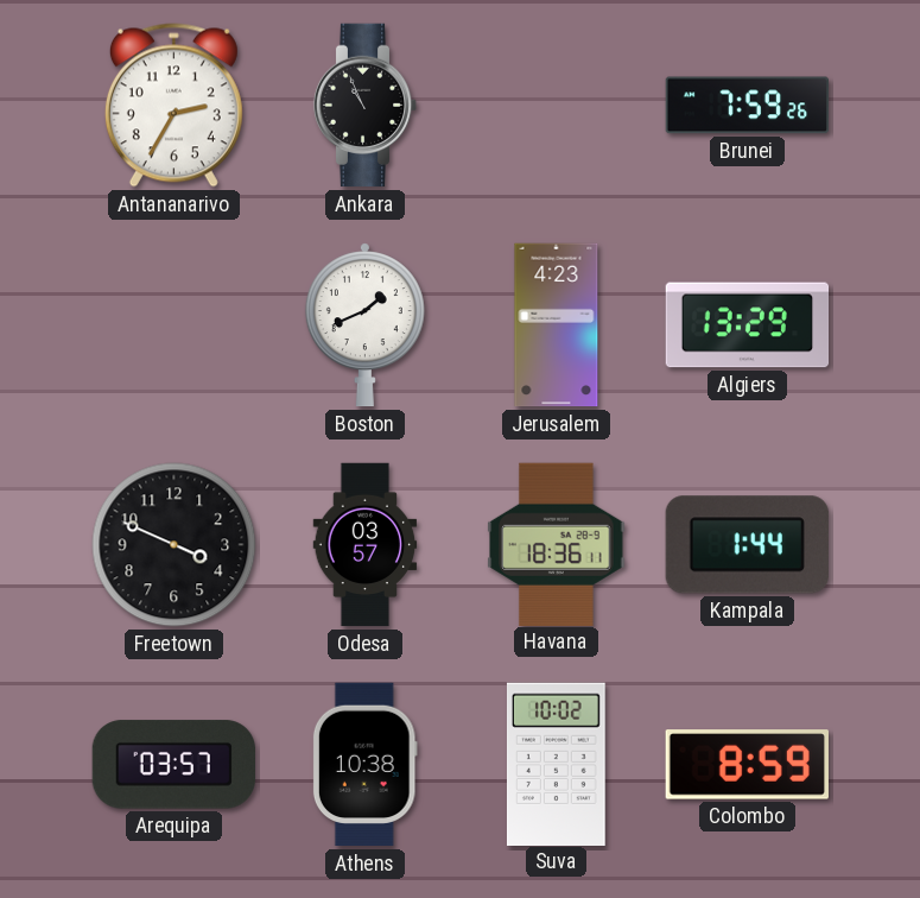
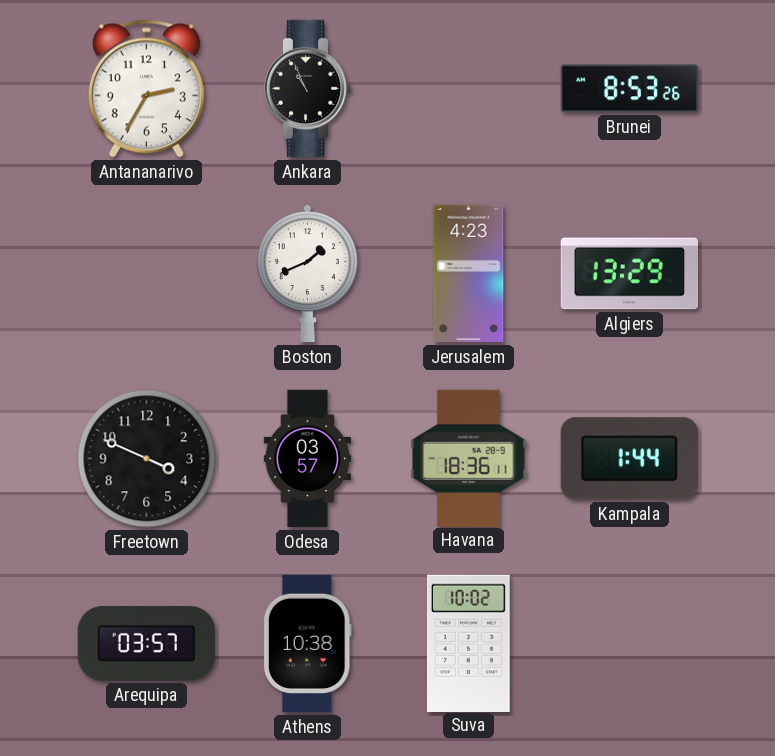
Brunei: 7:59 -> 8:53 (629, 89)
Colombo: 8:59 -> none (747, 765)
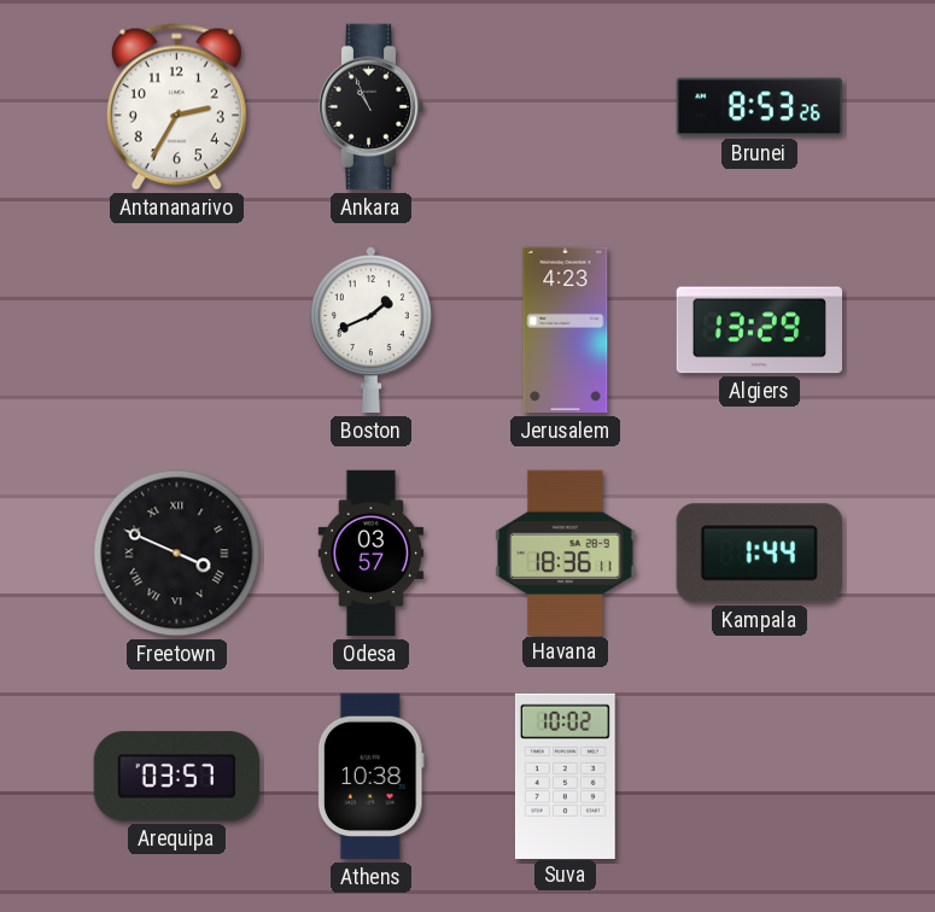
Freetown numerals: Arabic -> Roman (177, 554)
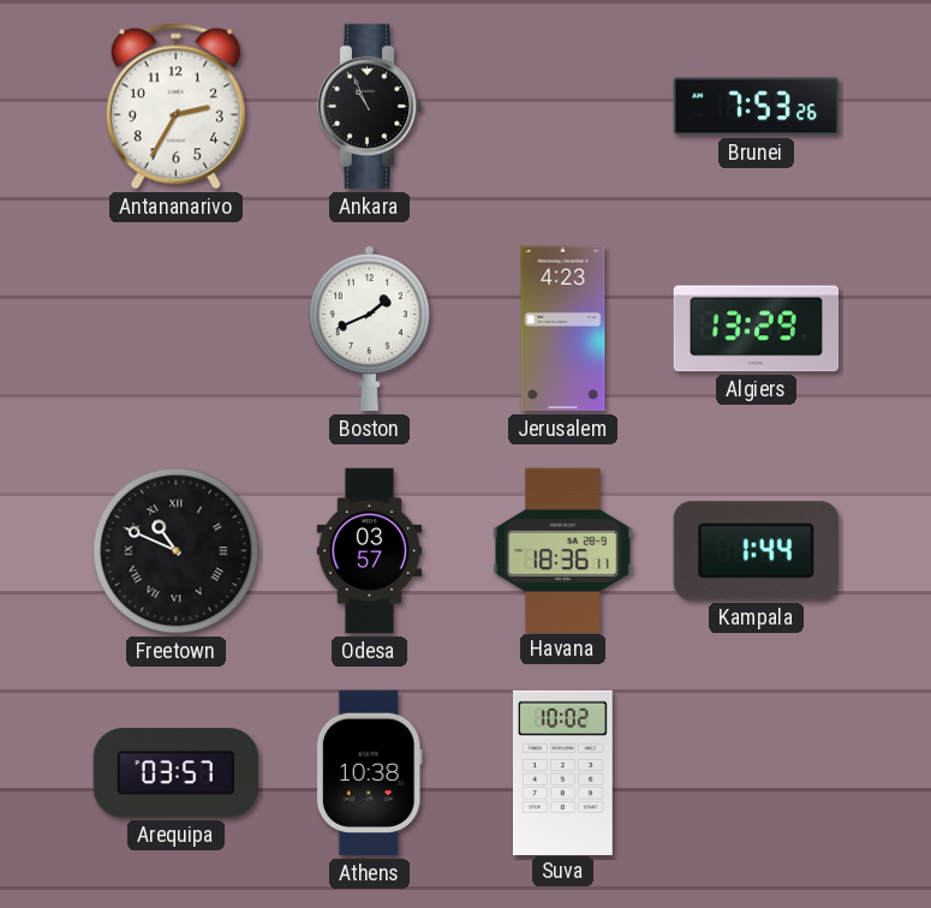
Brunei: 8:53 -> 7:53 (756, 107)
Freetown: 3:49 -> 10:49 (177, 551)
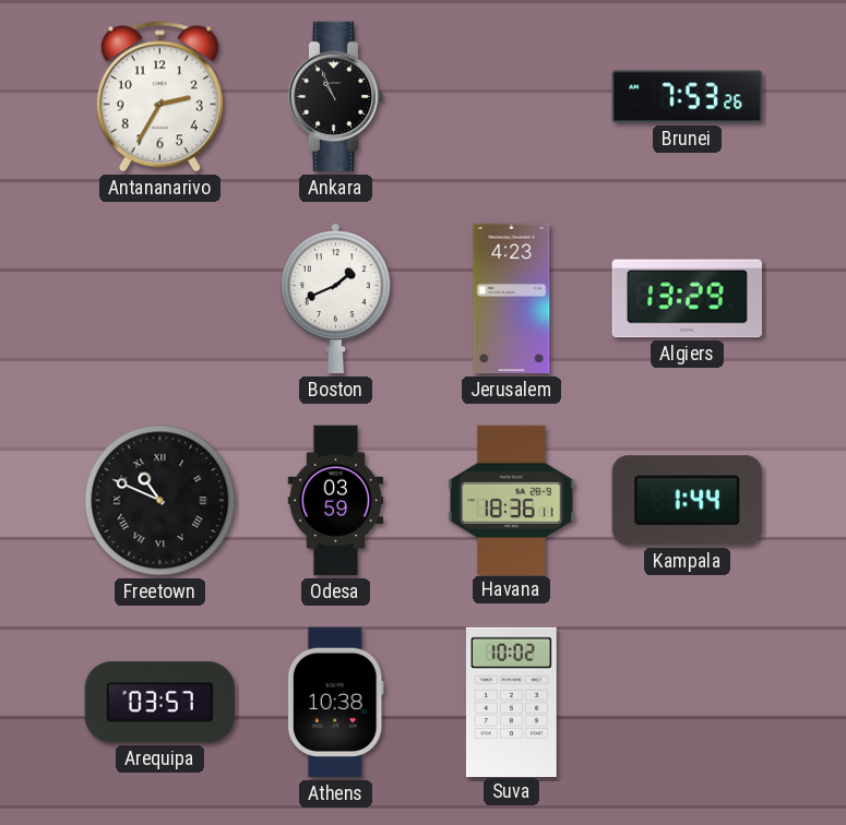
Odesa: 03:57 -> 03:59 (336, 501)
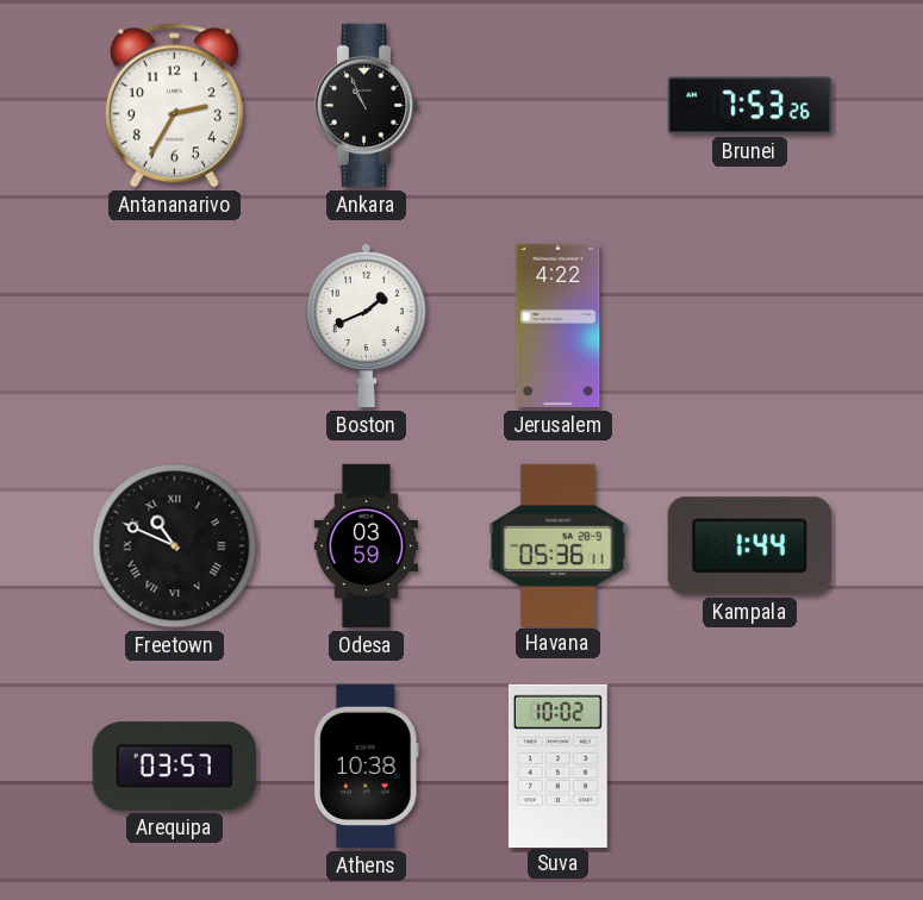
Jerusalem: 4:23 -> 4:22 (559, 326)
Algiers: 13:29 -> none (688, 299)
Havana: 18:36 -> 05:36 (559, 545)
